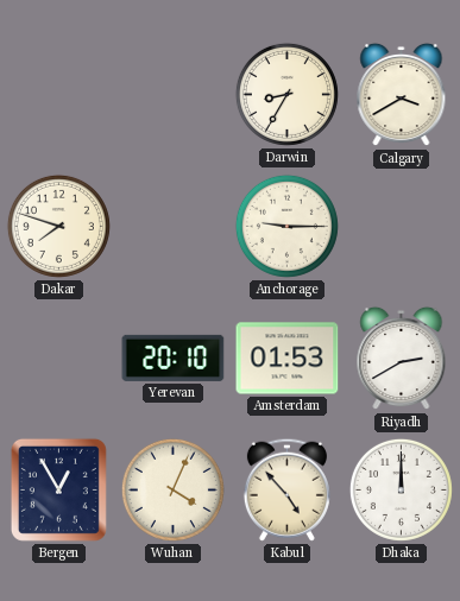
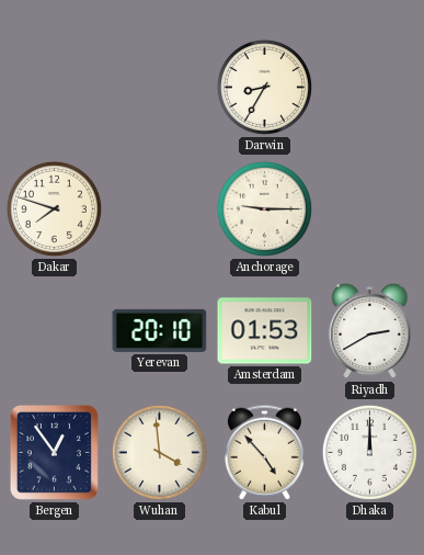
Calgary: 3:40 -> none (402, 95)
Bergen: 12:55 -> 12:54 (54, 452)
Wuhan: 4:04 -> 3:59 (159, 452)
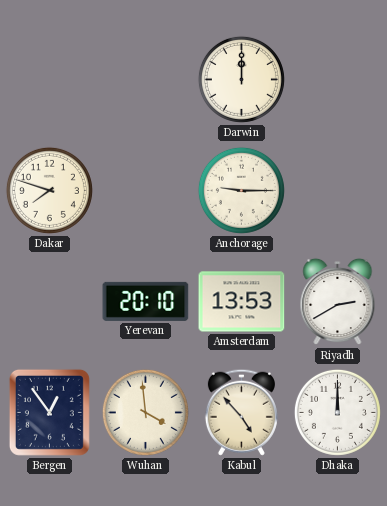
Darwin: 8:35 -> 12:00 (241, 79)
Amsterdam: 01:53 -> 13:53 (242, 302)
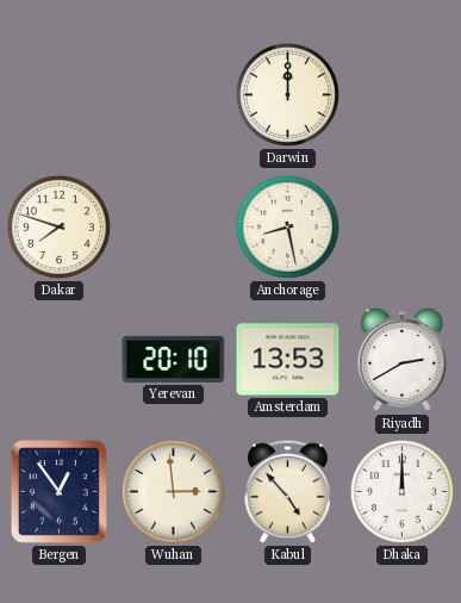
Anchorage: 9:15 -> 8:28 (287, 226)
Wuhan: 3:59 -> 2:59 (173, 491)
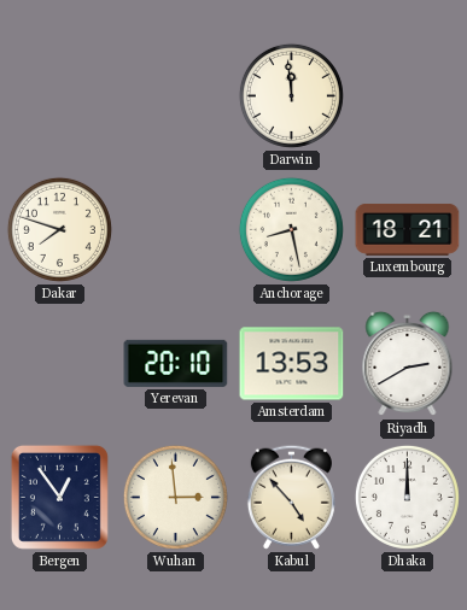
Darwin: 12:00 -> 11:59 (291, 95)
Luxembourg: none -> 18:21 (408, 229)
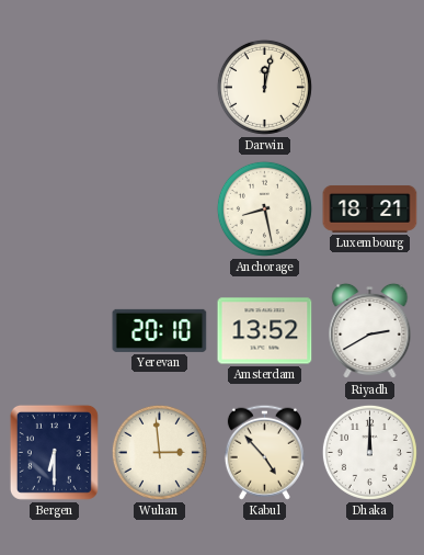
Darwin: 11:59 -> 12:02 (264, 87)
Dakar: 7:48 -> none (59, 229)
Amsterdam: 13:53 -> 13:52 (265, 331)
Bergen: 12:54 -> 6:30 (54, 452)
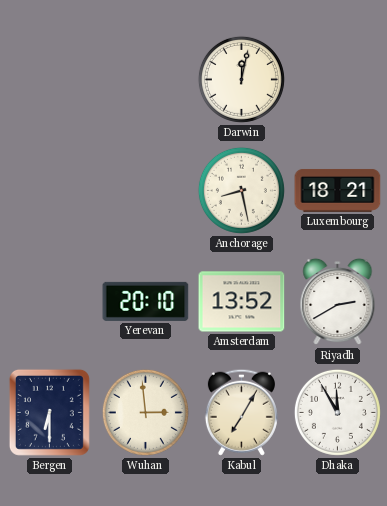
Kabul: 4:53 -> 7:05 (241, 412)
Dhaka: 12:00 -> 11:55 (337, 412)
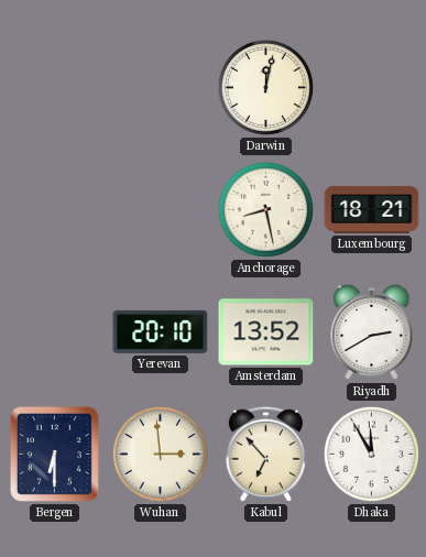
Kabul: 7:05 -> 6:53 (265, 454)
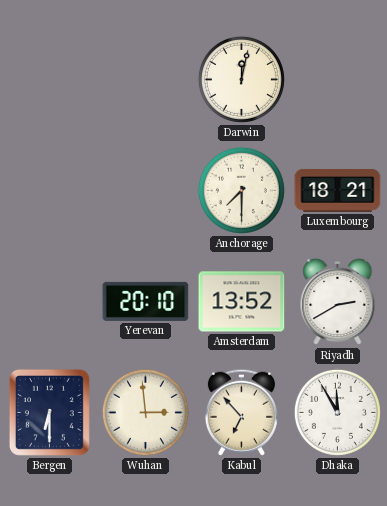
Anchorage: 8:28 -> 7:30 (241, 190)
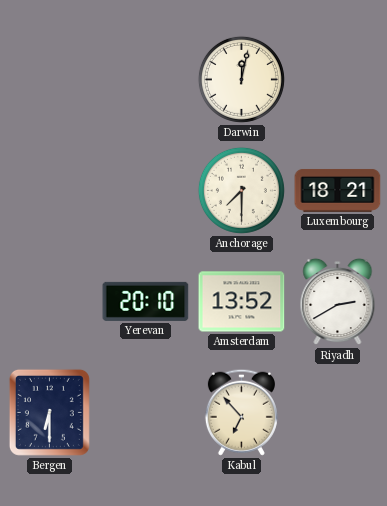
Wuhan: 2:59 -> none (145, 412)
Dhaka: 11:55 -> none (337, 412)
